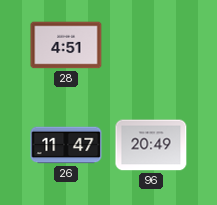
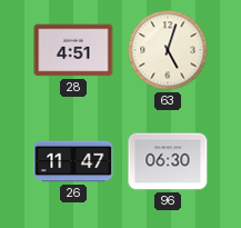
63: none -> 5:03 (168, 50)
96: 20:49 -> 06:30 (168, 161)
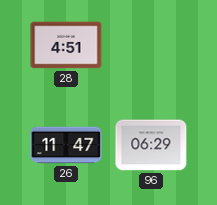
63: 5:03 -> none (168, 50)
96: 06:30 -> 06:29 (151, 145)
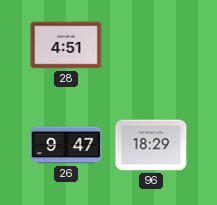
26: 11:47 -> 9:47 (66, 145)
96: 06:29 -> 18:29 (151, 145)
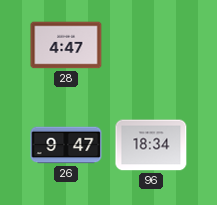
28: 4:51 -> 4:47 (66, 45)
96: 18:29 -> 18:34 (151, 145)
